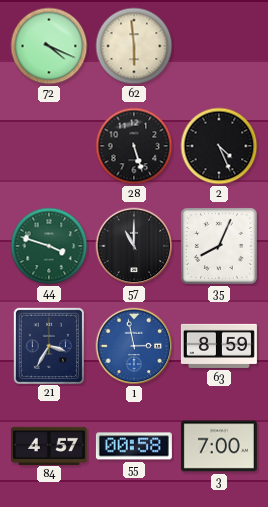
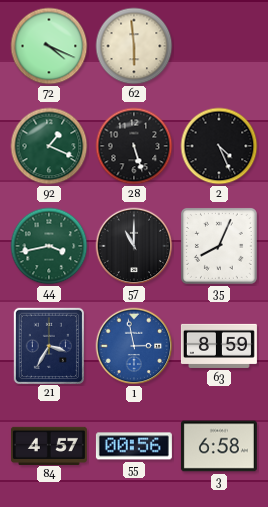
92: none -> 1:19 (49, 146)
44: 3:48 -> 3:43 (49, 246)
55: 00:58 -> 00:56 (134, 446)
3: 7:00 -> 6:58 (219, 446)
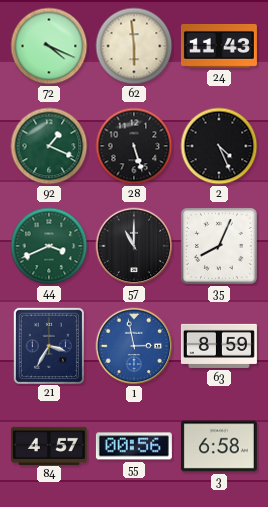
24: none -> 11:43 (219, 46)
44: 3:43 -> 3:41 (49, 246)
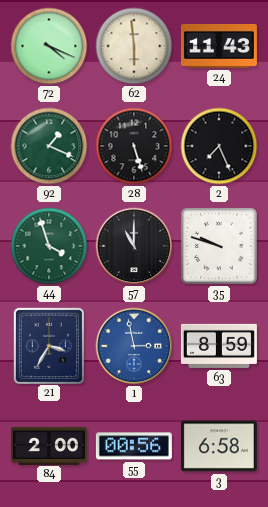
2: 4:26 -> 7:26 (219, 146)
44: 3:41 -> 3:57 (49, 246)
35: 8:04 -> 9:48 (219, 246)
84: 4:57 -> 2:00 (49, 445)
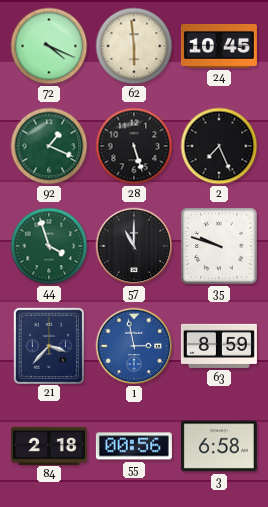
24: 11:43 -> 10:45 (219, 46)
21: 3:35 -> 3:37 (48, 345)
84: 2:00 -> 2:18 (49, 445)
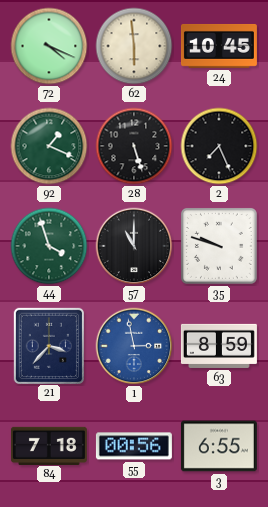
84: 2:18 -> 7:18 (49, 445)
3: 6:58 -> 6:55 (219, 446)
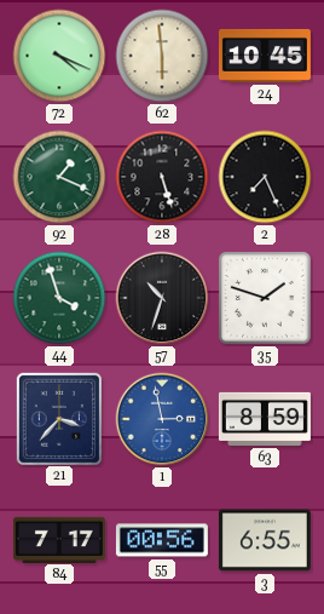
57: 11:00 -> 10:33 (162, 298)
35: 9:48 -> 1:48 (265, 298)
84: 7:18 -> 7:17 (59, 539)
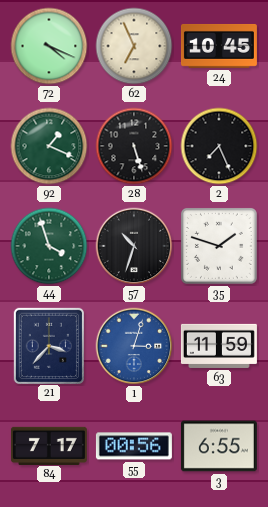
62: 5:59 -> 6:56 (134, 46)
1: 2:58 -> 3:03 (134, 346)
63: 8:59 -> 11:59 (219, 346)
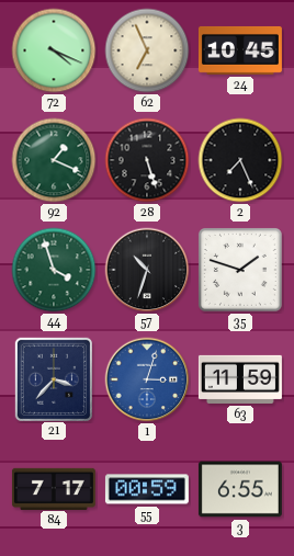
55: 00:56 -> 00:59 (147, 489)
